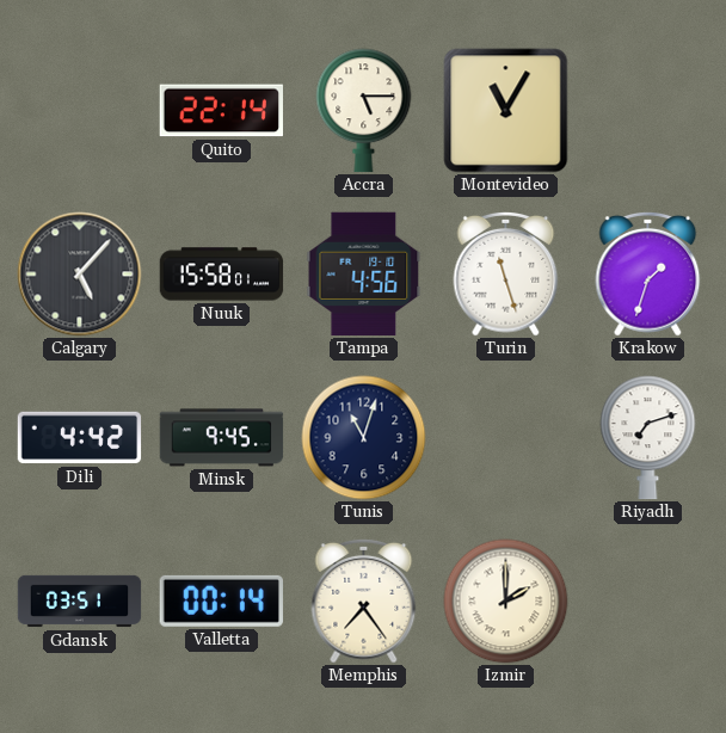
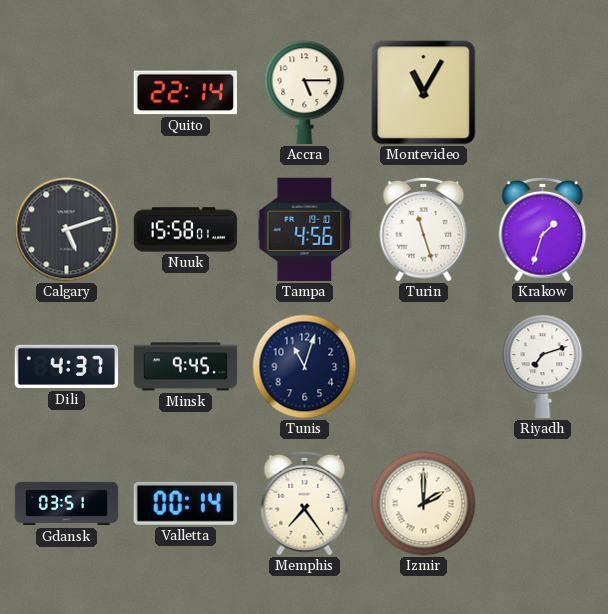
Calgary: 5:07 -> 5:12 (67, 230)
Dili: 4:42 -> 4:37 (67, 367)
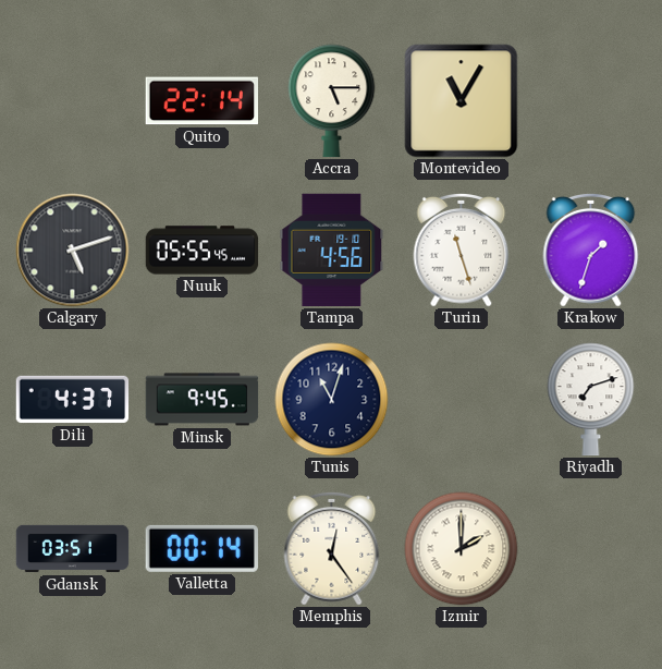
Nuuk: 15:58 -> 05:55 (203, 251)
Memphis: 7:24 -> 12:24 (332, 548)
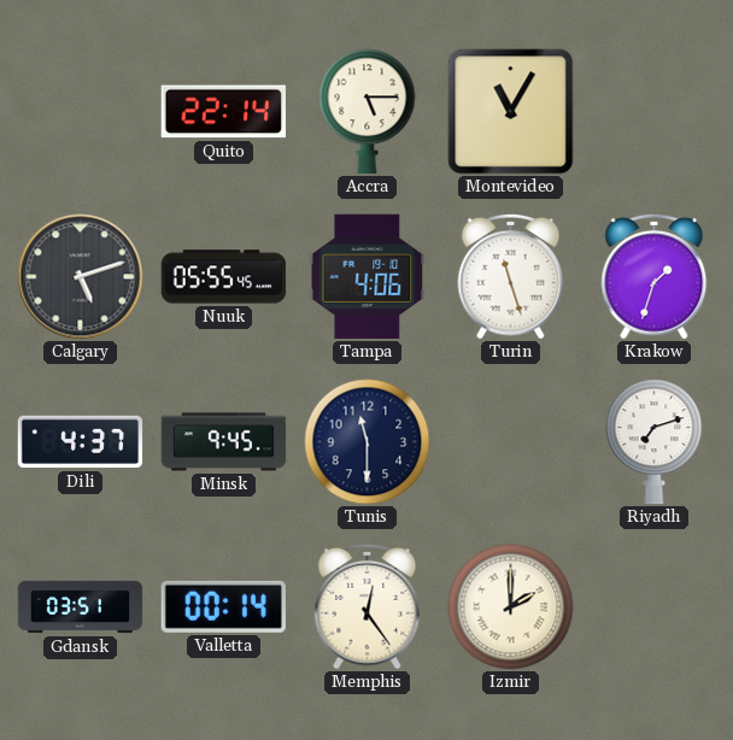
Tampa: 4:56 -> 4:06 (368, 277)
Tunis: 11:03 -> 11:30 (368, 442)
